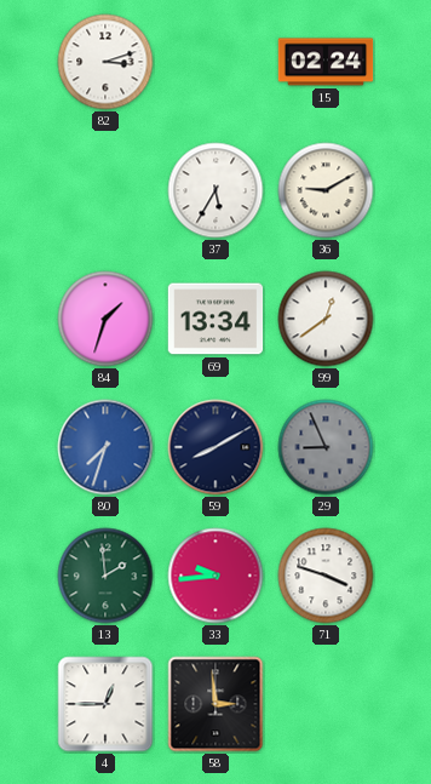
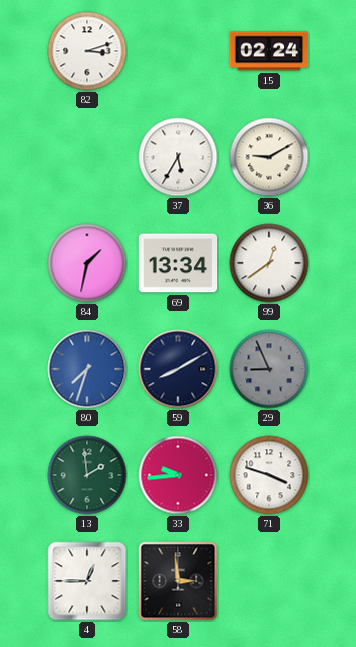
84: 1:33 -> 1:32 (87, 263)
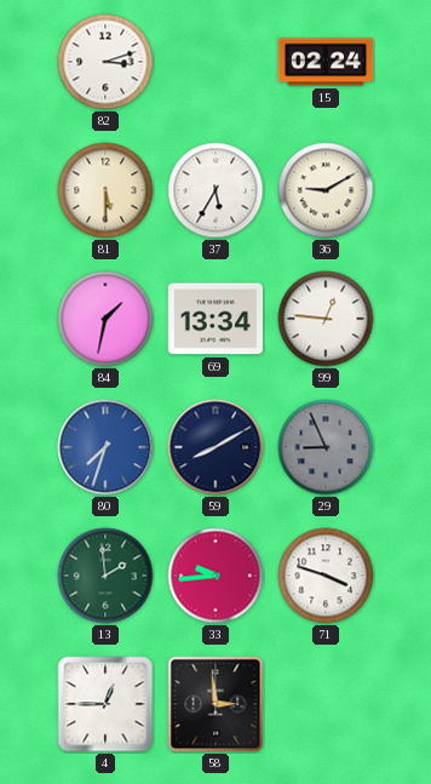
81: none -> 5:30 (105, 190)
99: 12:39 -> 12:46 (326, 319)
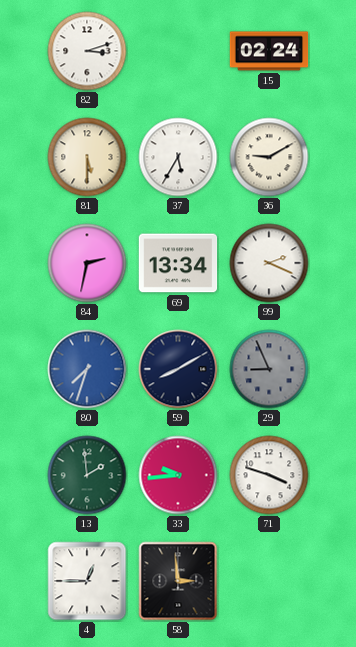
84: 1:32 -> 2:32 (87, 263)
99: 12:46 -> 2:19 (269, 263)
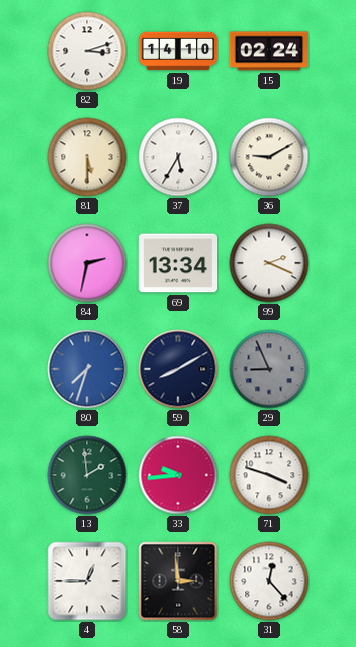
19: none -> 14:10 (178, 51)
31: none -> 12:23 (269, 581)
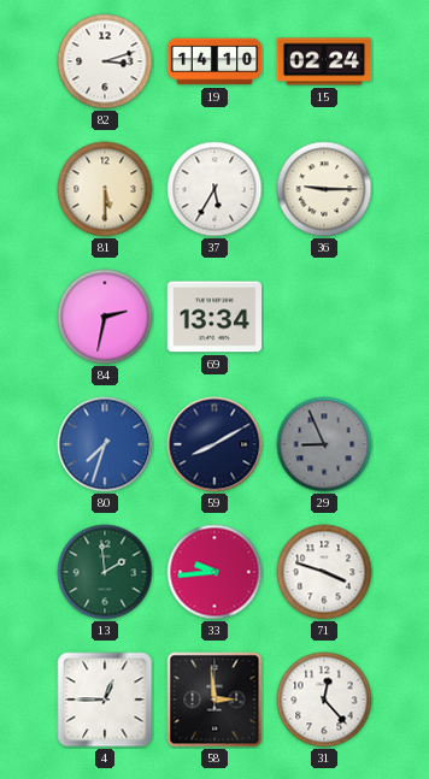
36: 9:10 -> 9:15 (324, 189)
99: 2:19 -> none (269, 263)
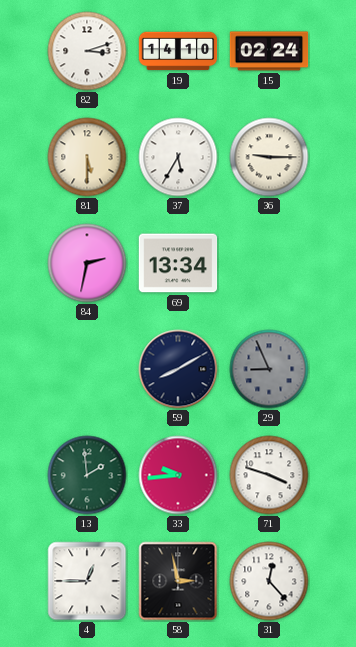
80: 7:33 -> none (105, 444)
58: 2:59 -> 2:58 (178, 581)
